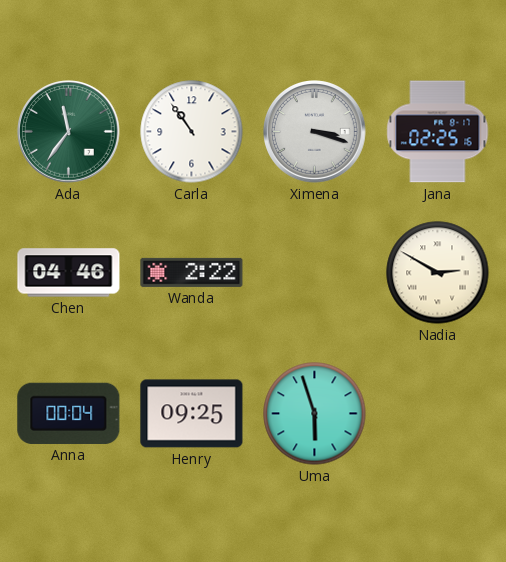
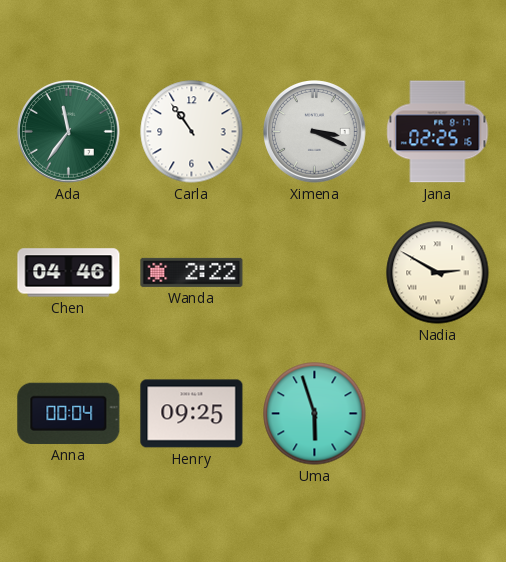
Ximena: 3:18 -> 3:19 (315, 132)
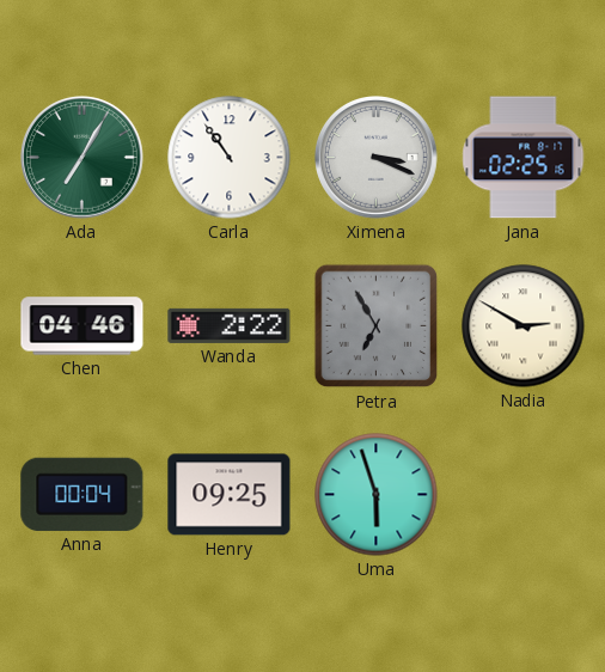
Ada: 11:36 -> 7:05 (82, 158)
Petra: none -> 6:55 (377, 326)
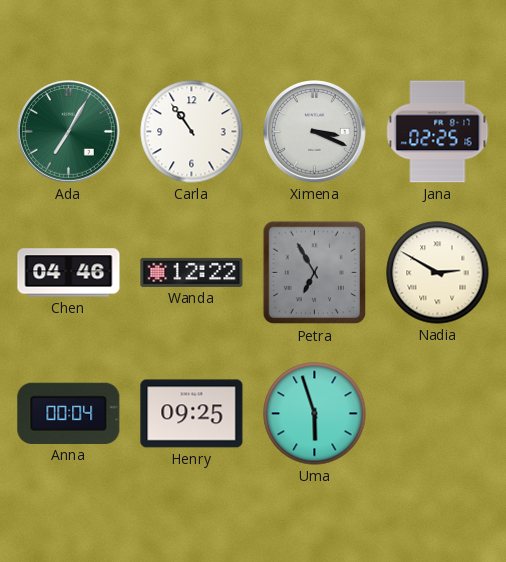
Wanda: 2:22 -> 12:22 (192, 272)
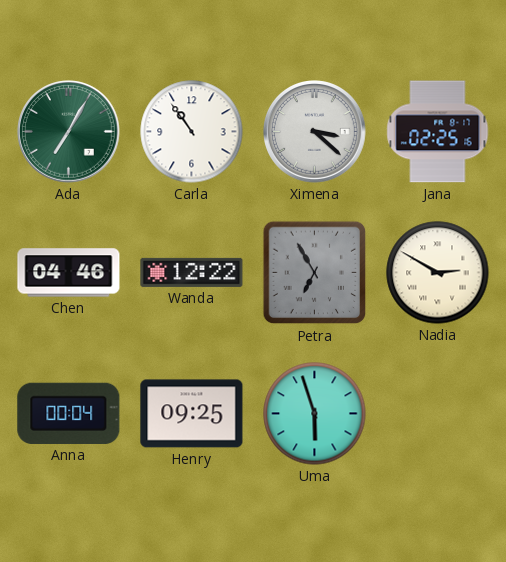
Ximena: 3:19 -> 3:22 (315, 132)
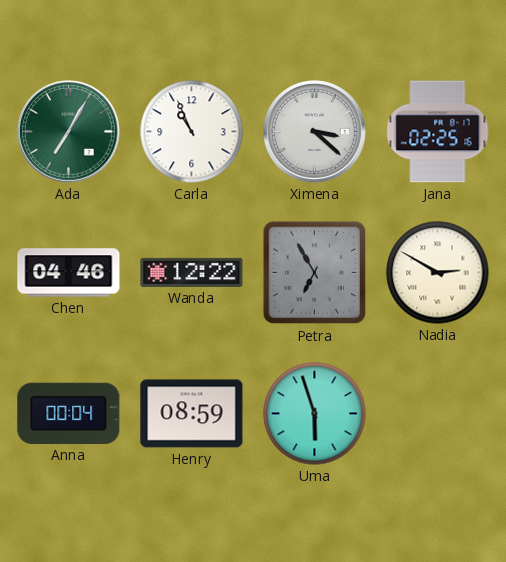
Carla: 10:54 -> 10:56 (192, 132)
Henry: 09:25 -> 08:59 (192, 414)
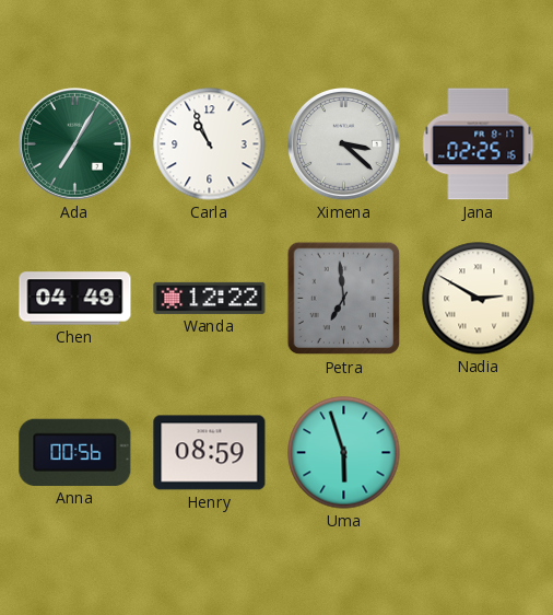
Chen: 04:46 -> 04:49 (75, 299)
Petra: 6:55 -> 6:59 (344, 299)
Anna: 00:04 -> 00:56 (75, 452)
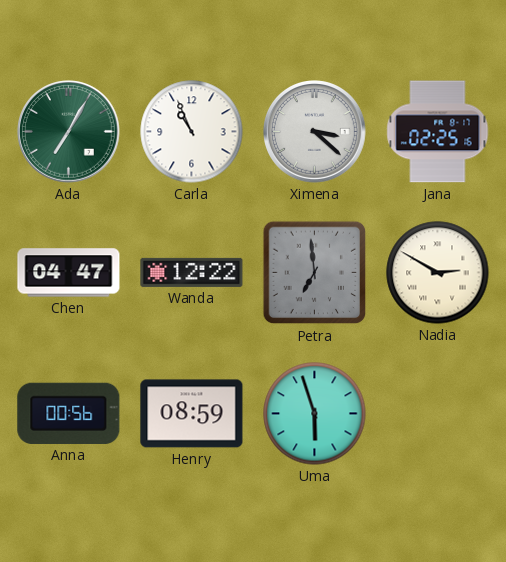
Chen: 04:49 -> 04:47 (69, 273)
